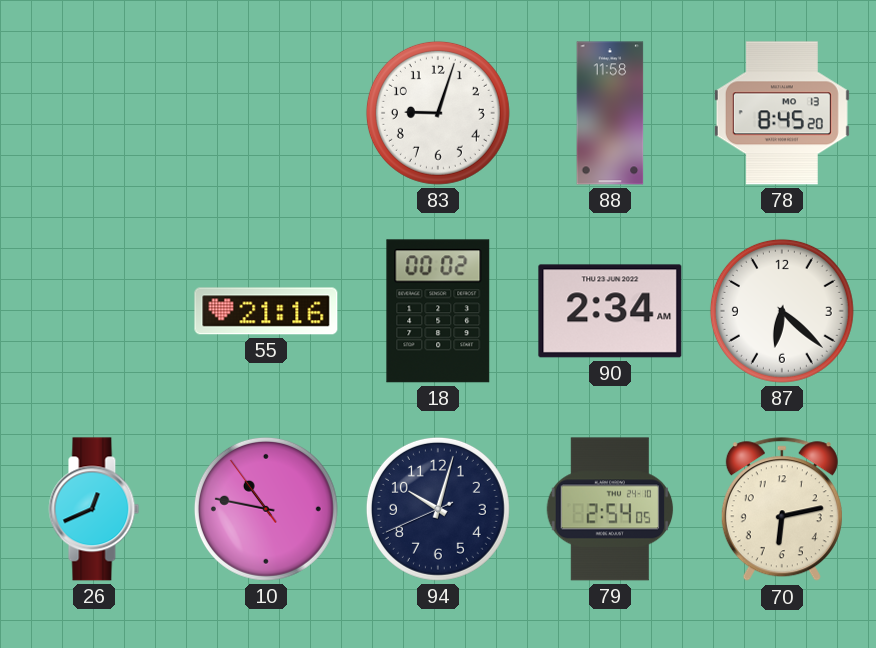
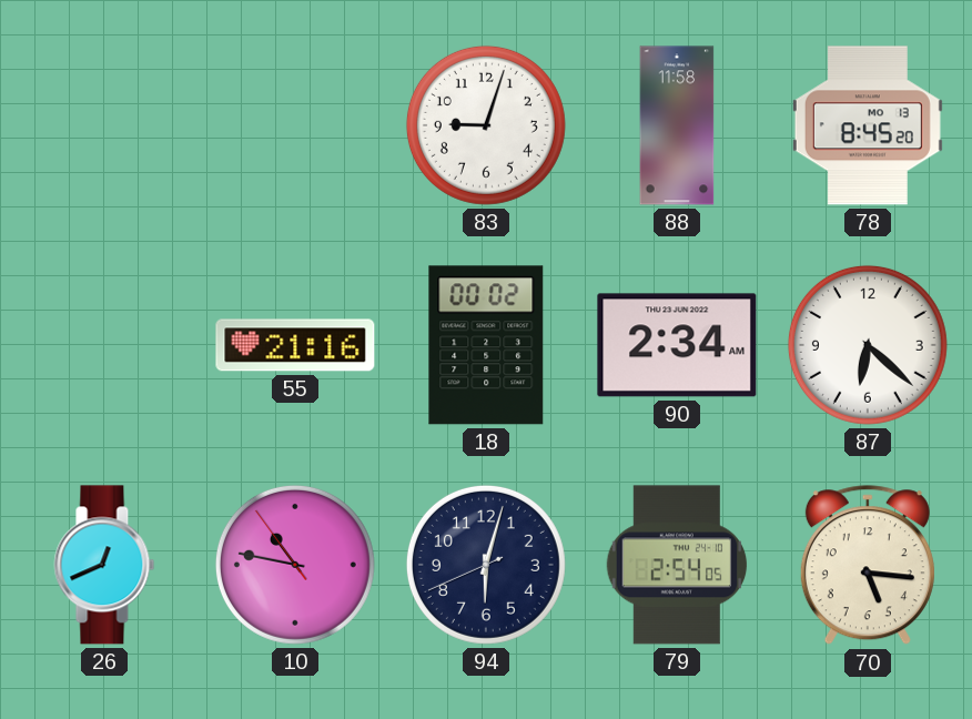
94: 10:02 -> 6:02 (486, 565)
70: 6:13 -> 5:16 (868, 566)
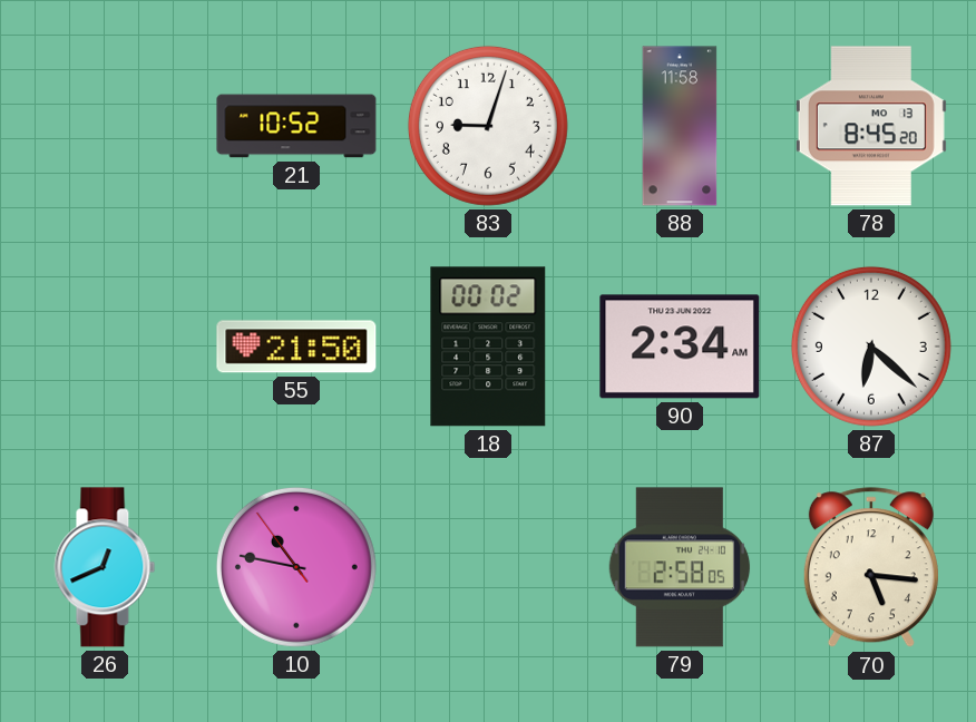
21: none -> 10:52 (296, 126)
55: 21:16 -> 21:50 (296, 347)
94: 6:02 -> none (486, 565)
79: 2:54 -> 2:58 (680, 567)
